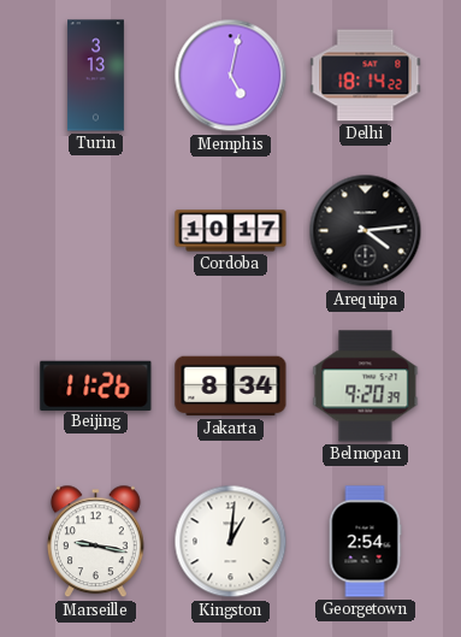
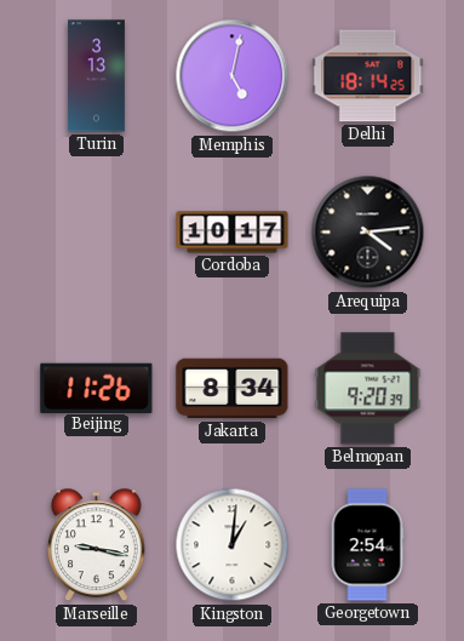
Delhi: 18:14:22 -> 18:14:25 (368, 76)
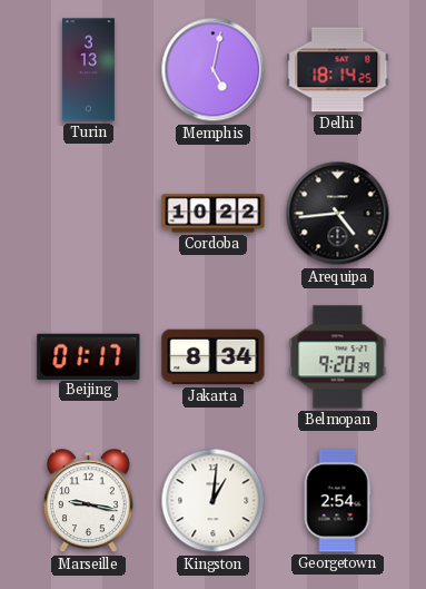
Cordoba: 10:17 -> 10:22 (214, 214)
Arequipa: 4:14 -> 4:44 (338, 214)
Beijing: 11:26 -> 01:17 (89, 356)
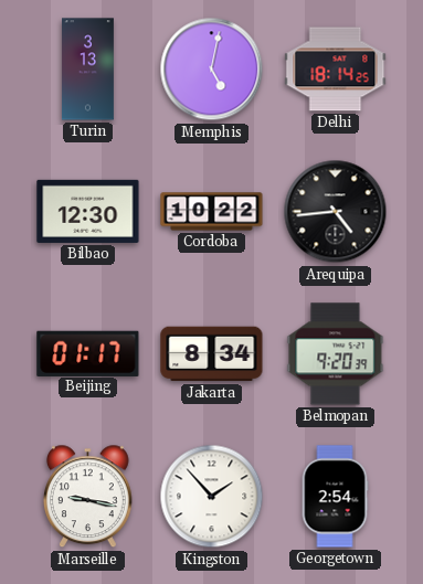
Bilbao: none -> 12:30 (88, 211)
Kingston: 1:01 -> 1:53 (212, 497)
